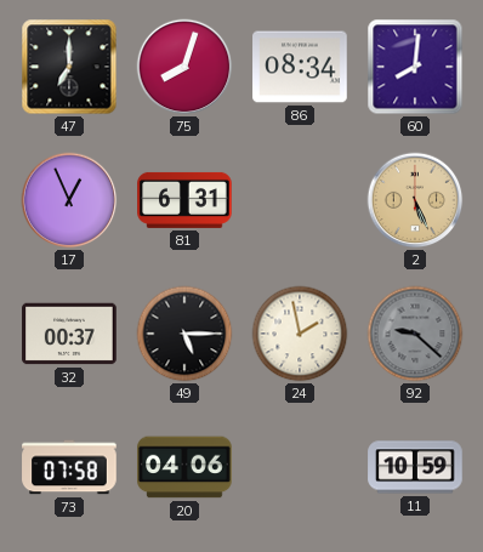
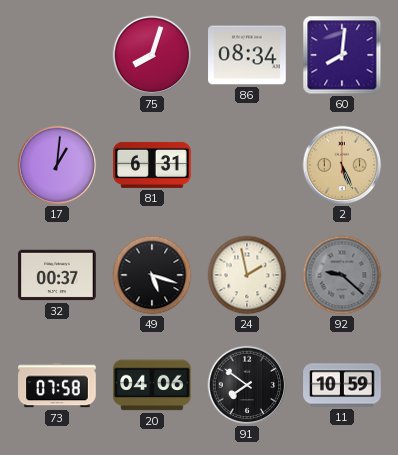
47: 7:00 -> none (69, 67)
17: 12:56 -> 1:01 (57, 165)
49: 5:15 -> 5:18 (152, 275)
91: none -> 7:51 (247, 385)
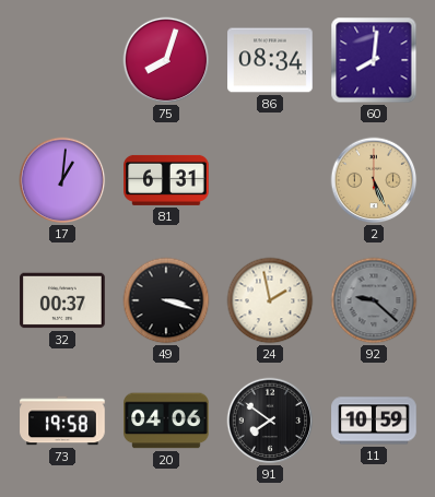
49: 5:18 -> 3:18 (166, 300)
73: 07:58 -> 19:58 (62, 421)
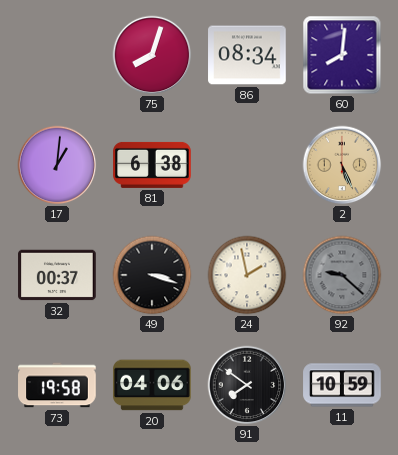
81: 6:31 -> 6:38 (152, 165)
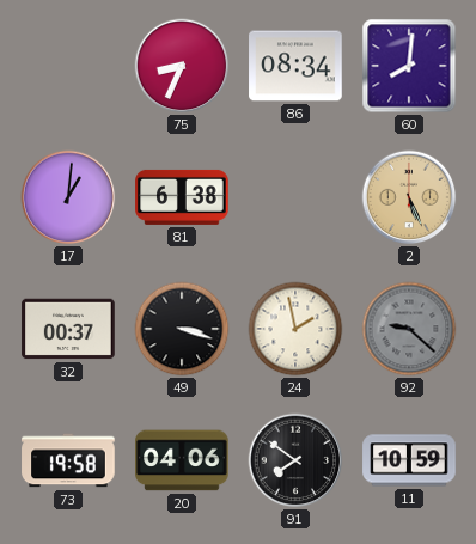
75: 8:03 -> 8:34 (182, 66)
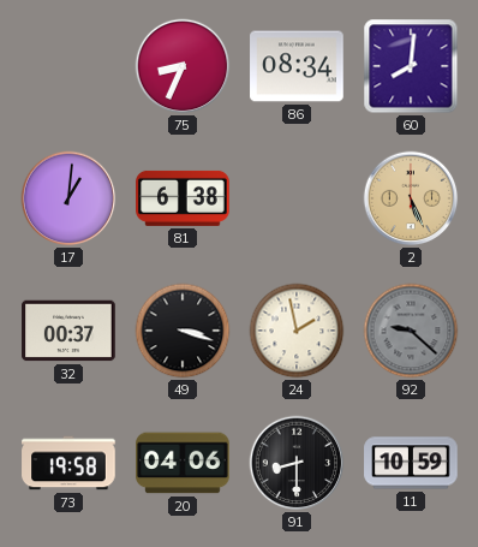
91: 7:51 -> 8:30 (297, 463)
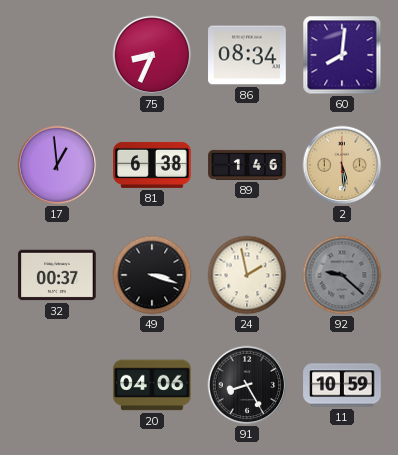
17: 1:01 -> 12:59 (57, 165)
89: none -> 1:46 (247, 165)
2: 5:26 -> 5:29 (342, 165)
73: 19:58 -> none (68, 463)
91: 8:30 -> 8:25 (247, 385)
